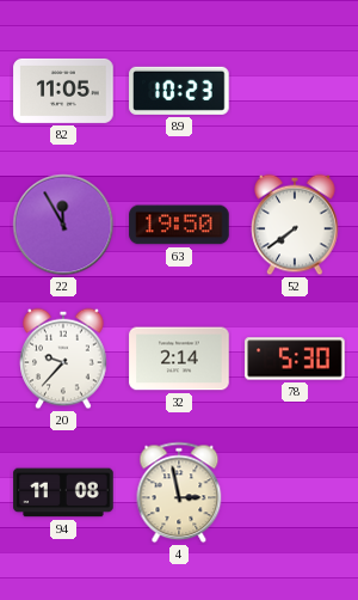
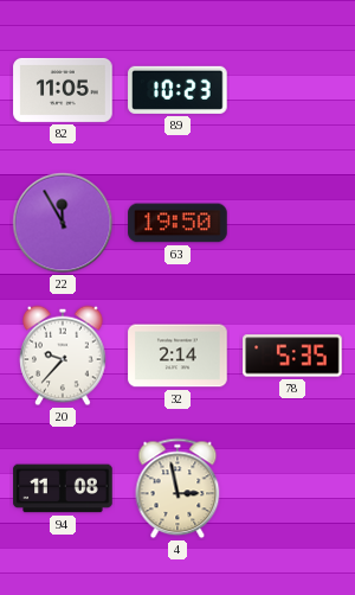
52: 7:39 -> none (295, 225)
78: 5:30 -> 5:35 (292, 356)
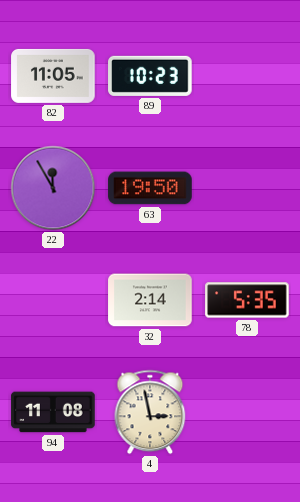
20: 9:37 -> none (63, 356)
